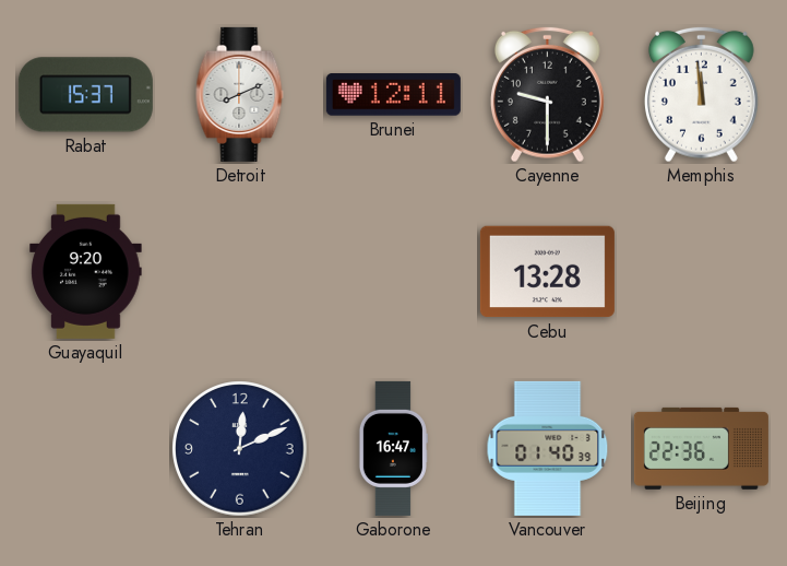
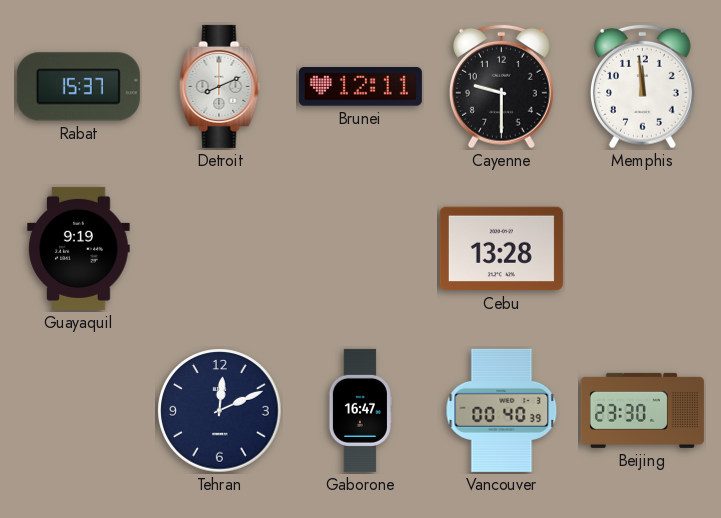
Guayaquil: 9:20 -> 9:19 (79, 248)
Vancouver: 01:40 -> 00:40 (502, 410)
Beijing: 22:36 -> 23:30 (642, 410)
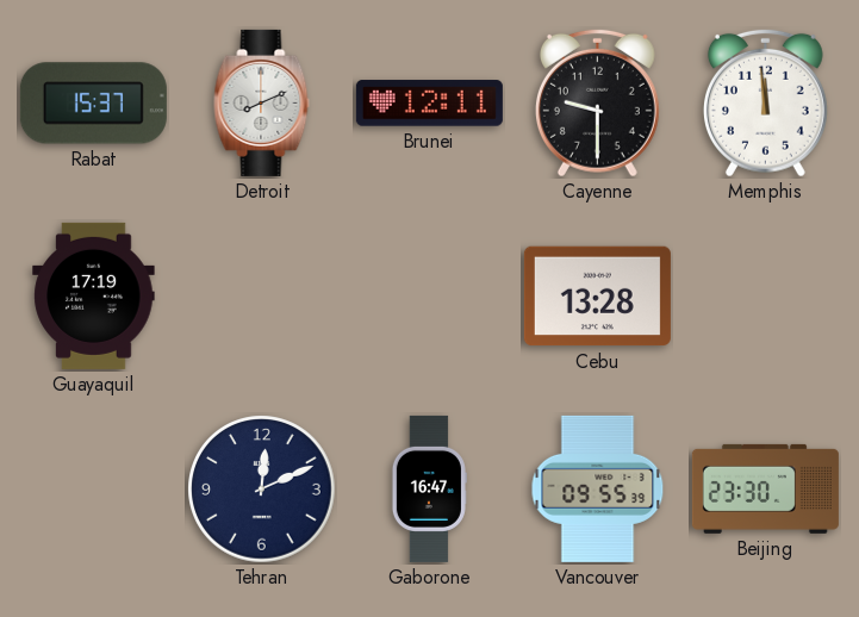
Guayaquil: 9:19 -> 17:19 (94, 295)
Vancouver: 00:40 -> 09:55 (598, 488)
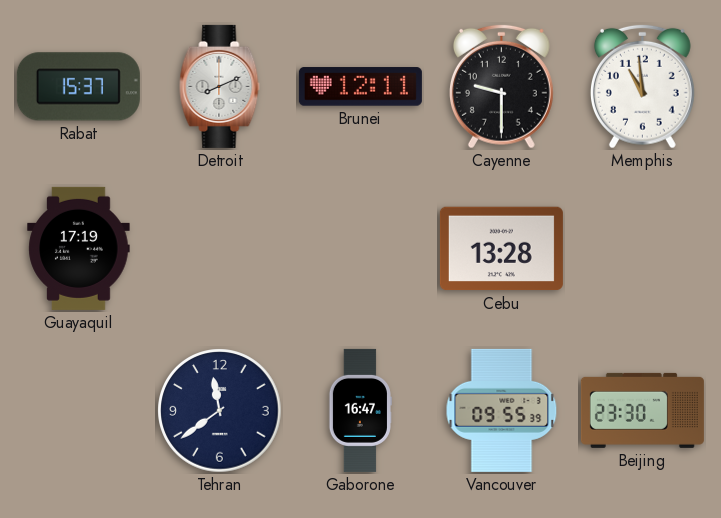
Memphis: 11:59 -> 10:59 (642, 86)
Tehran: 12:11 -> 11:39 (220, 411)
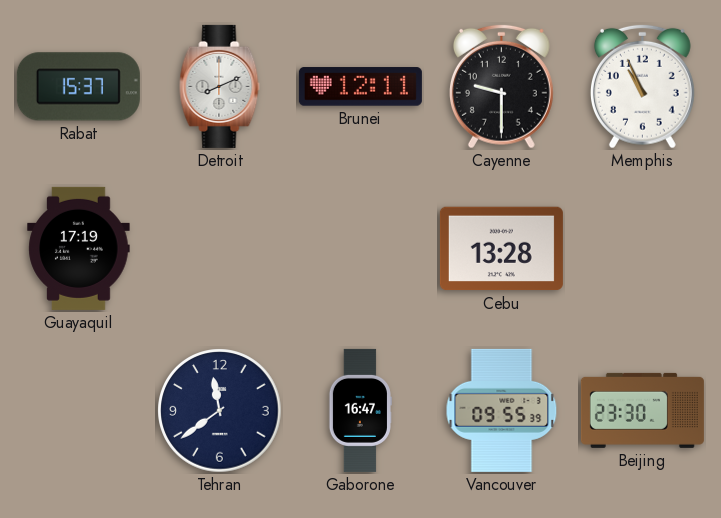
Memphis: 10:59 -> 10:56 (642, 86)
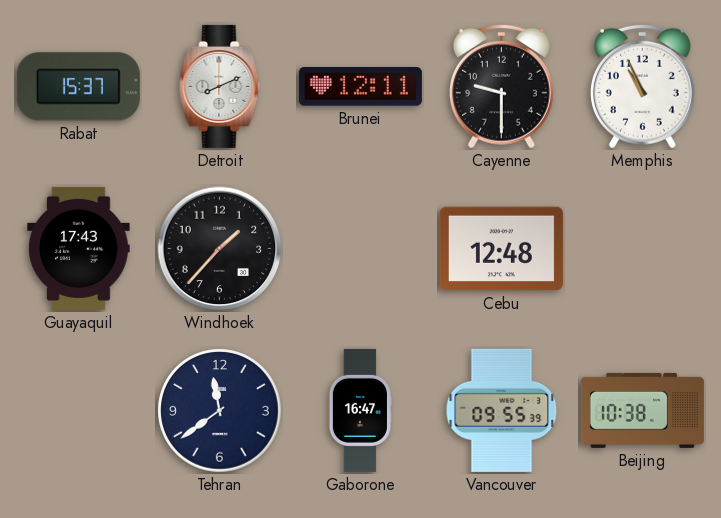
Guayaquil: 17:19 -> 17:43 (79, 248)
Windhoek: none -> 1:37 (220, 249)
Cebu: 13:28 -> 12:48 (501, 249)
Beijing: 23:30 -> 10:38 (642, 410)
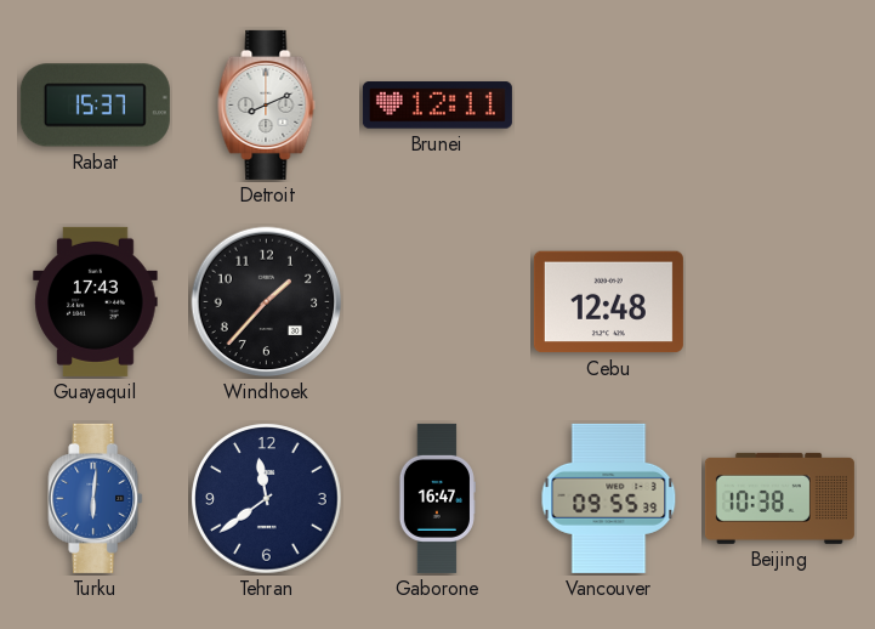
Cayenne: 9:30 -> none (501, 86)
Memphis: 10:56 -> none (642, 86)
Turku: none -> 6:01 (96, 498)
